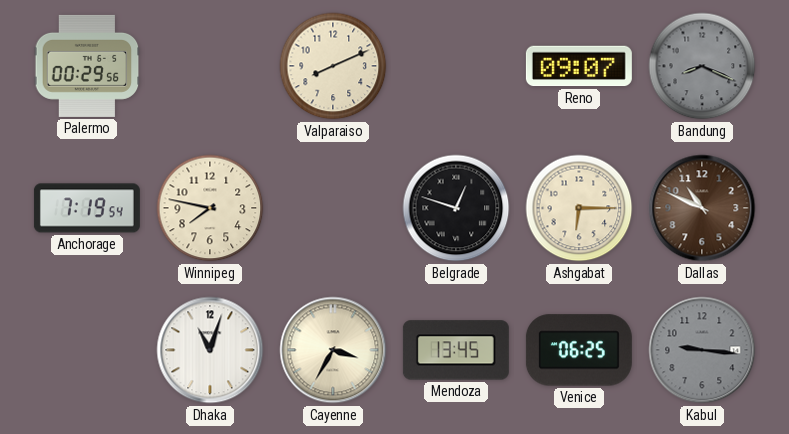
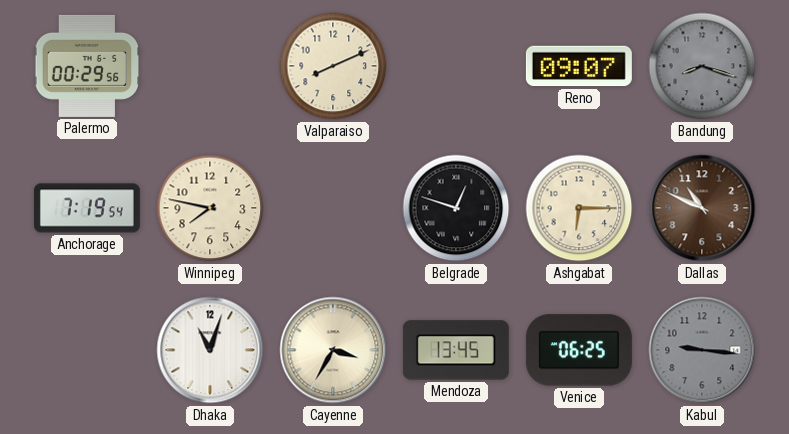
Bandung: 8:19 -> 8:18 (702, 66)
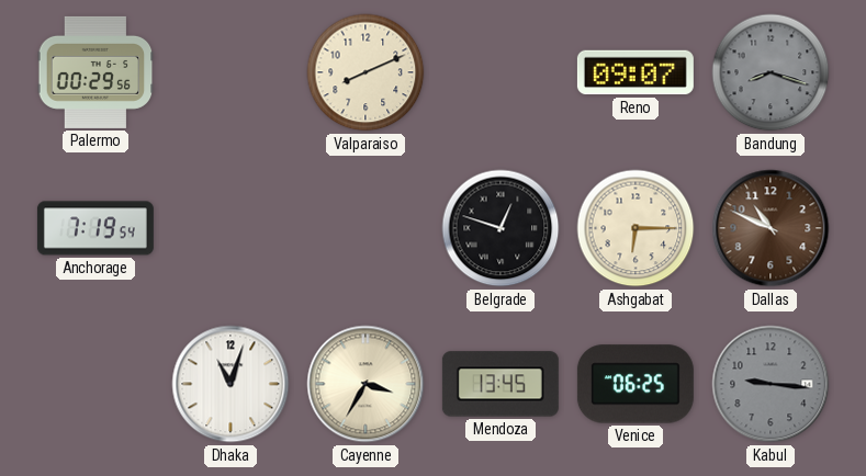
Winnipeg: 7:47 -> none (210, 208)
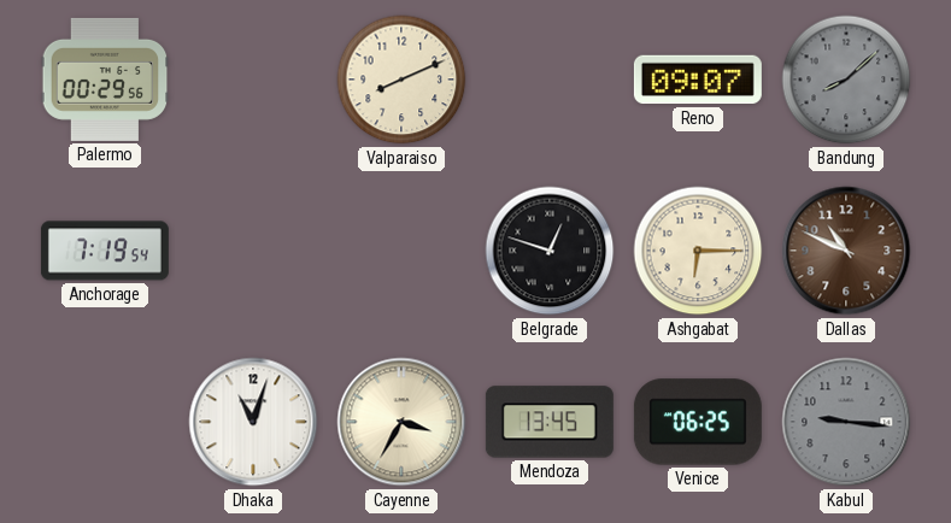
Bandung: 8:18 -> 8:08 (846, 80)
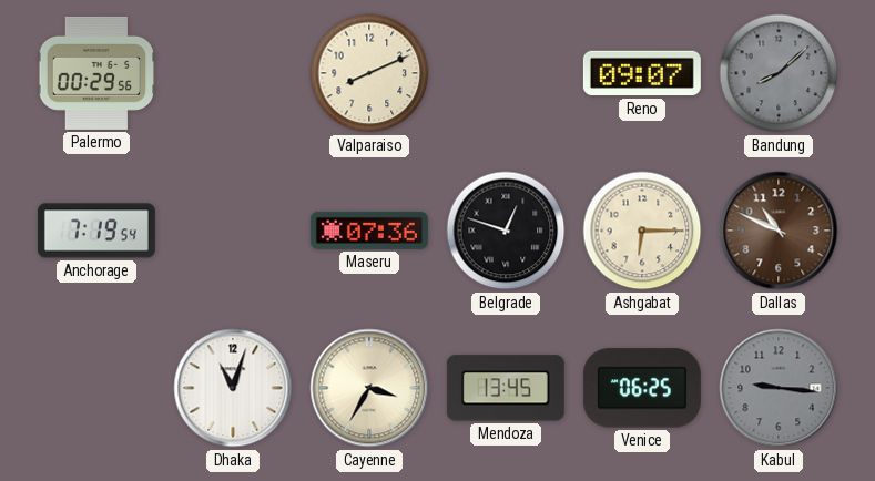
Maseru: none -> 07:36 (369, 231)
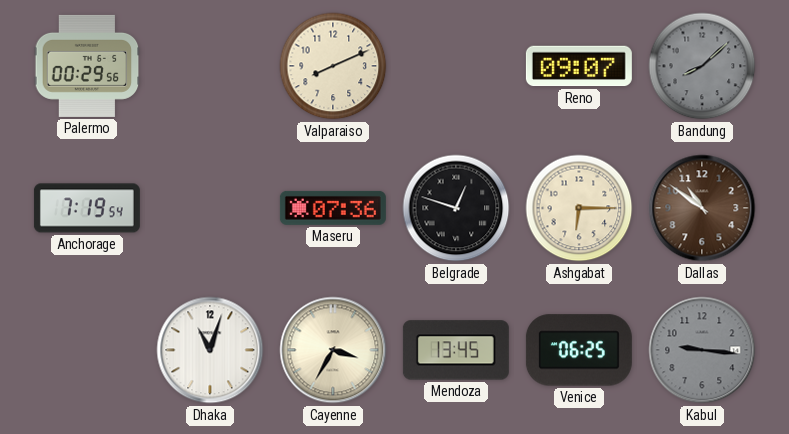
Dallas: 10:49 -> 10:51 (702, 208)
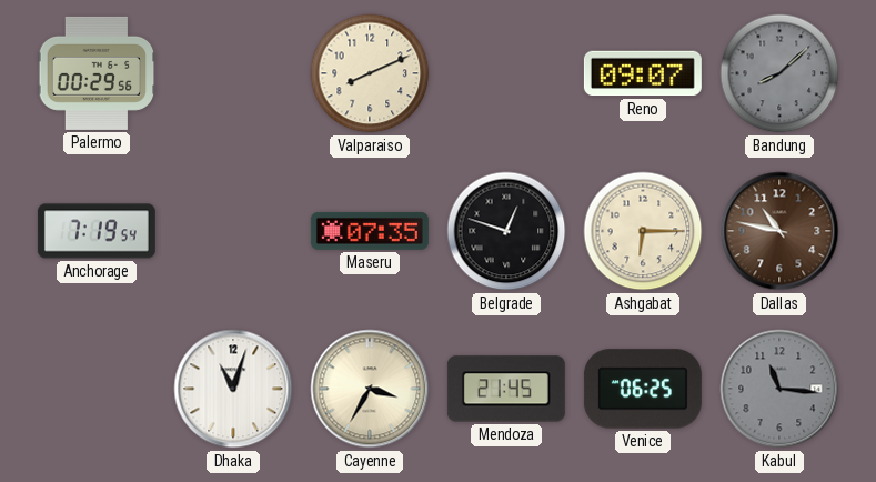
Maseru: 07:36 -> 07:35 (370, 231)
Dallas: 10:51 -> 10:47 (779, 231)
Mendoza: 13:45 -> 21:45 (506, 389)
Kabul: 9:16 -> 11:16 (779, 389)
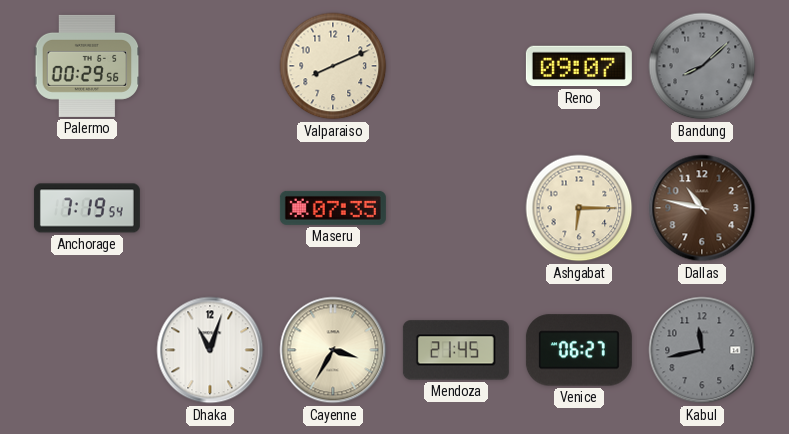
Belgrade: 12:48 -> none (506, 231)
Venice: 06:25 -> 06:27 (579, 350)
Kabul: 11:16 -> 11:43 (702, 350)
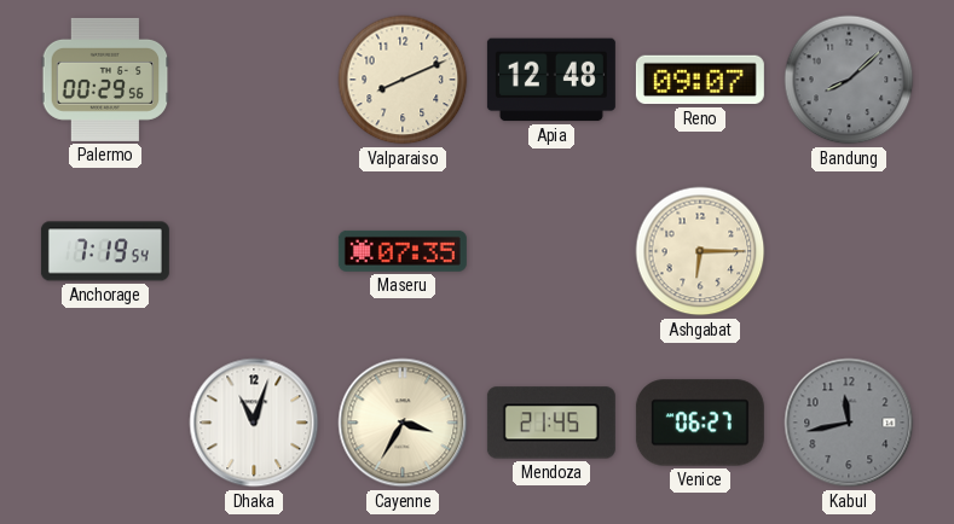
Apia: none -> 12:48 (551, 80)
Dallas: 10:47 -> none (702, 208)
